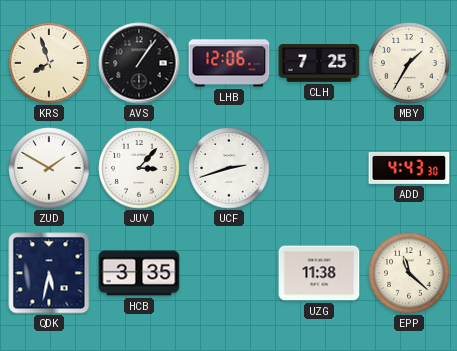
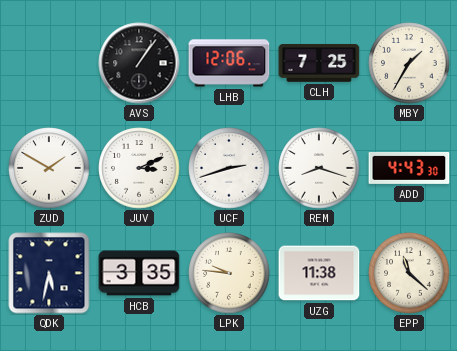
KRS: 7:57 -> none (49, 63)
JUV: 3:07 -> 3:11 (139, 168)
REM: none -> 8:18 (319, 168)
LPK: none -> 9:46 (229, 273)
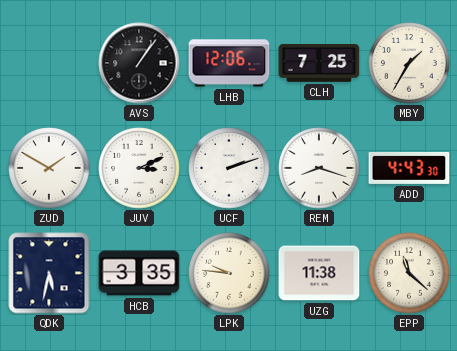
UCF: 2:42 -> 2:12 (229, 168)
